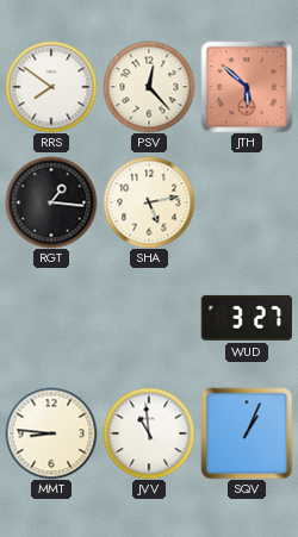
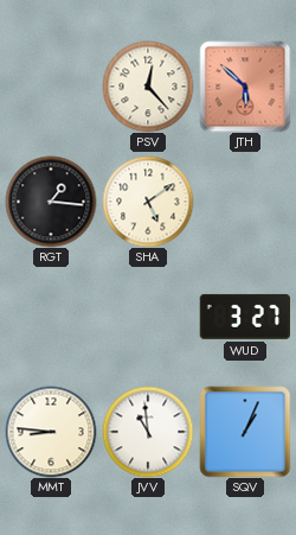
RRS: 7:51 -> none (51, 87)
SHA: 5:13 -> 5:09 (148, 202)
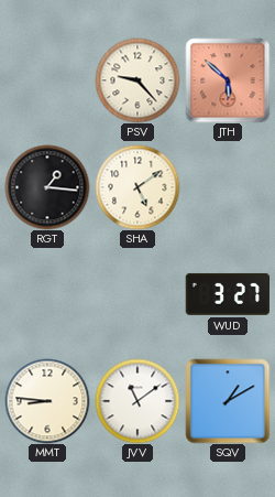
PSV: 12:23 -> 9:23 (137, 80)
JVV: 10:59 -> 11:09 (137, 401)
SQV: 1:04 -> 1:10 (228, 401)
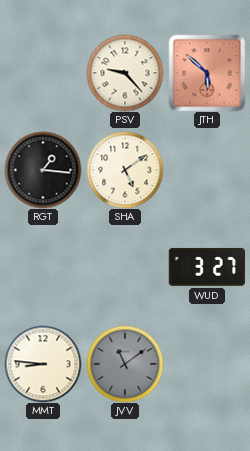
JVV dial: white -> grey (125, 364)
SQV: 1:10 -> none (228, 401)
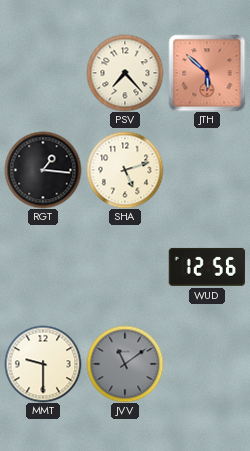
PSV: 9:23 -> 7:23 (125, 73)
SHA: 5:09 -> 5:12 (125, 170)
WUD: 3:27 -> 12:56 (206, 267)
MMT: 8:46 -> 9:30 (43, 364)
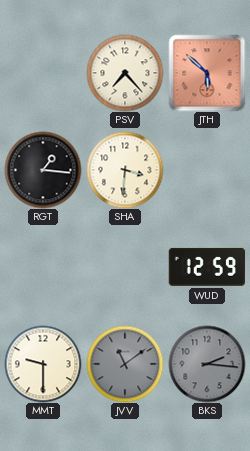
SHA: 5:12 -> 3:31 (125, 170)
WUD: 12:56 -> 12:59 (206, 267)
BKS: none -> 2:16 (207, 364)
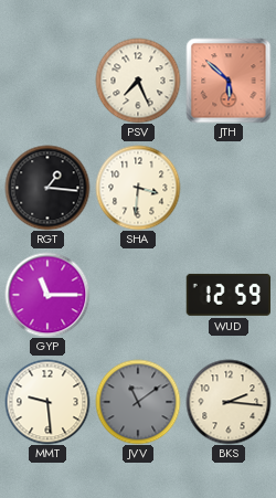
PSV: 7:23 -> 7:26 (138, 81)
GYP: none -> 11:15 (47, 295)
MMT: 9:30 -> 9:29 (47, 402)
BKS dial: grey -> cream (229, 402)
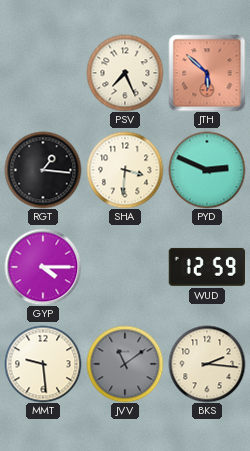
PYD: none -> 2:49 (207, 170)
GYP: 11:15 -> 4:15 (43, 267)
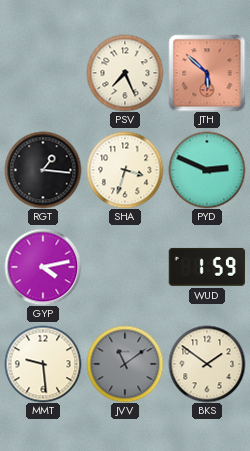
SHA: 3:31 -> 3:33 (125, 170)
GYP: 4:15 -> 4:13 (43, 267)
WUD: 12:59 -> 1:59 (206, 267)
BKS: 2:16 -> 1:51 (207, 364)
